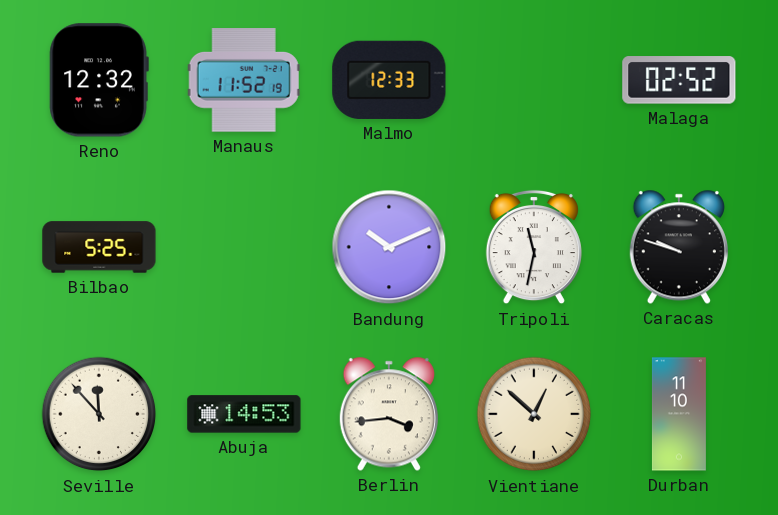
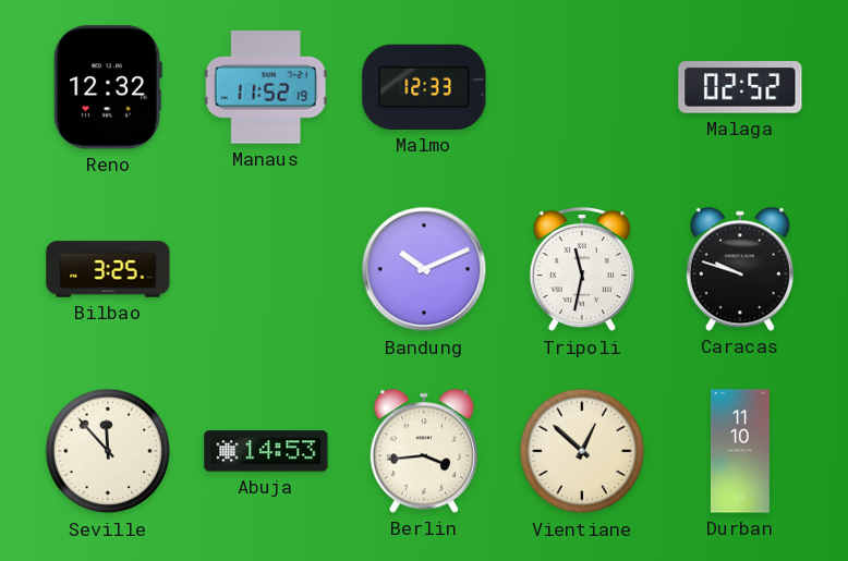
Bilbao: 5:25 -> 3:25 (108, 269)
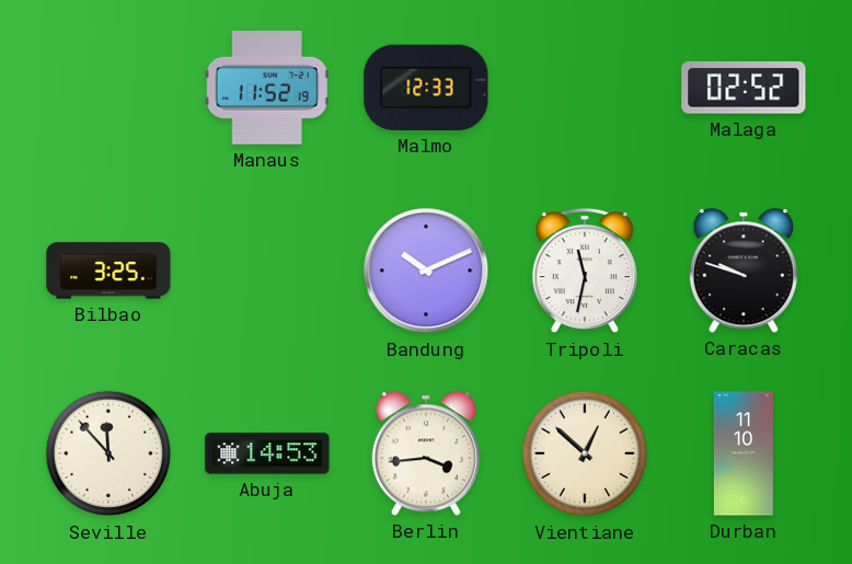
Reno: 12:32 -> none (108, 87)
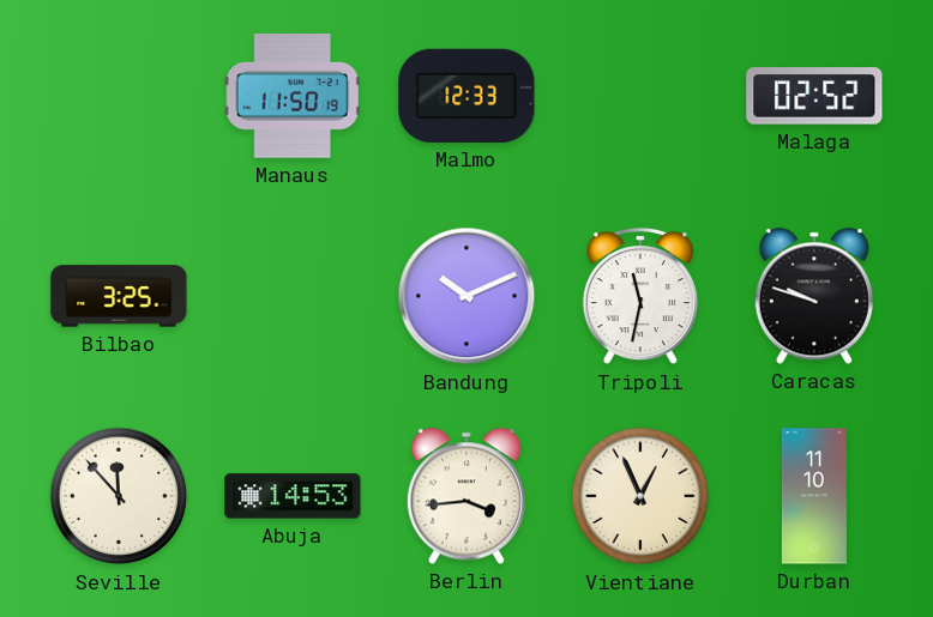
Manaus: 11:52 -> 11:50 (293, 96)
Vientiane: 12:52 -> 12:56 (640, 496)
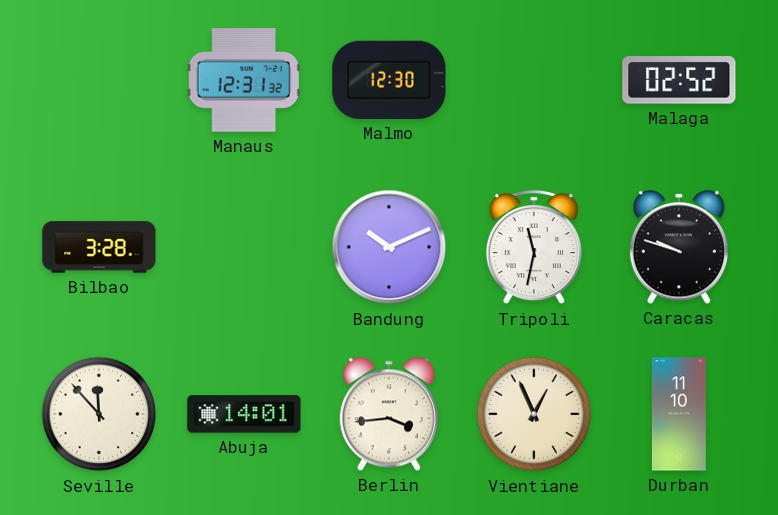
Manaus: 11:50 -> 12:31 (244, 80)
Malmo: 12:33 -> 12:30 (389, 80)
Bilbao: 3:25 -> 3:28 (99, 247)
Abuja: 14:53 -> 14:01 (244, 414)
